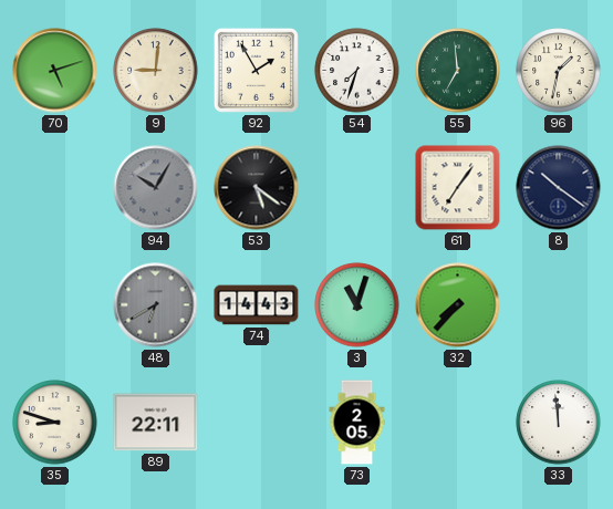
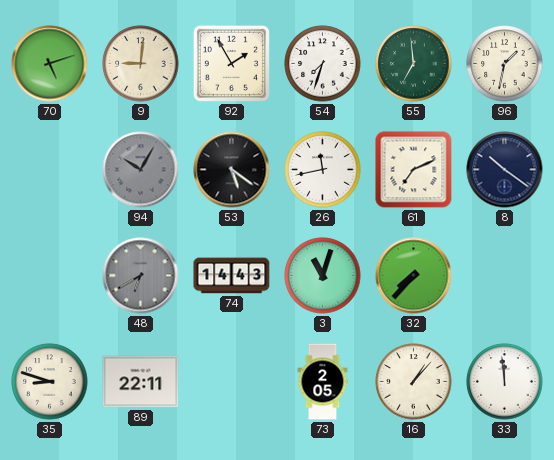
26: none -> 11:43 (323, 170)
61: 7:06 -> 7:11 (414, 170)
16: none -> 1:07 (414, 382)
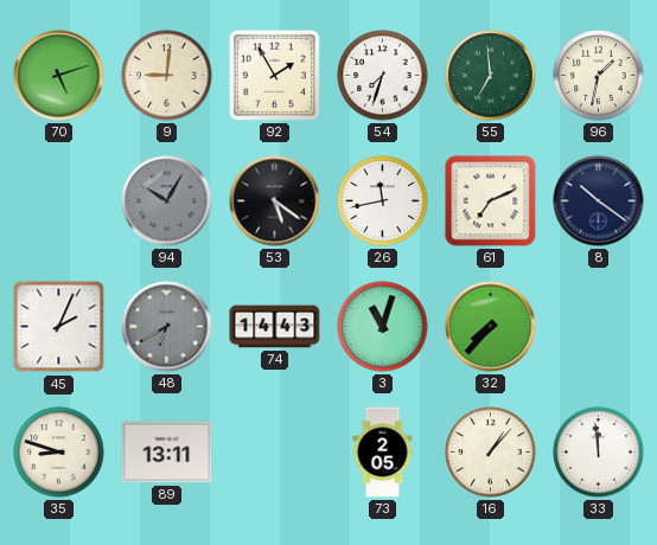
45: none -> 2:04 (59, 327)
89: 22:11 -> 13:11 (167, 453)
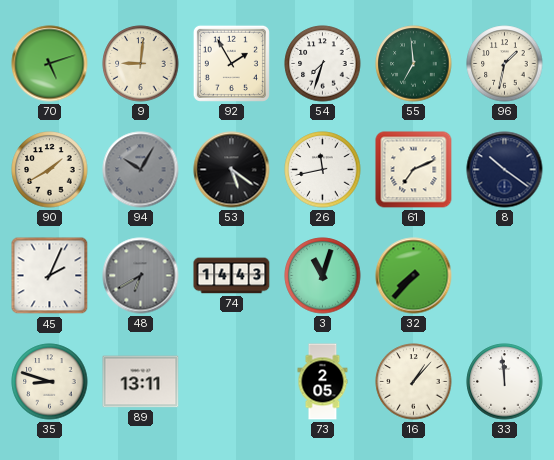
90: none -> 1:40 (50, 170)
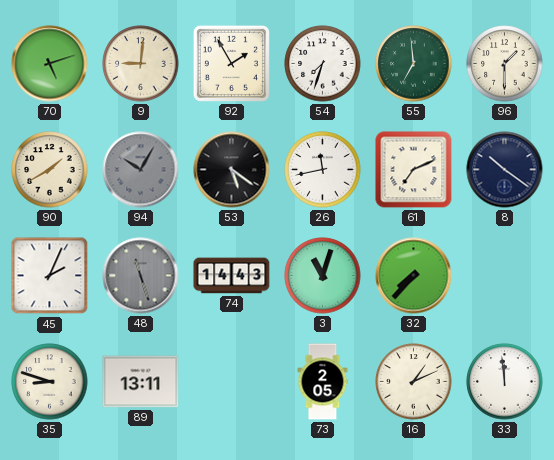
96: 1:32 -> 1:30 (505, 64)
48: 6:40 -> 11:27 (141, 276)
16: 1:07 -> 1:11 (414, 382)
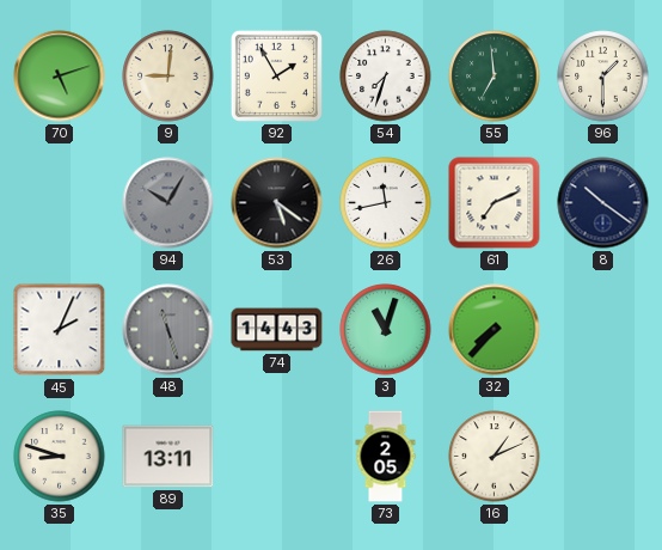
90: 1:40 -> none (50, 170)
33: 11:59 -> none (505, 382)
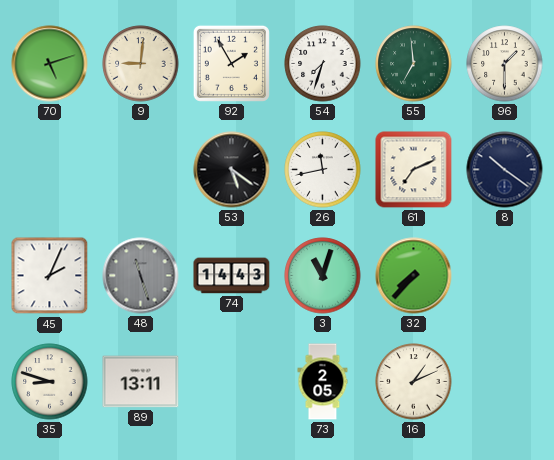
94: 10:05 -> none (168, 203)
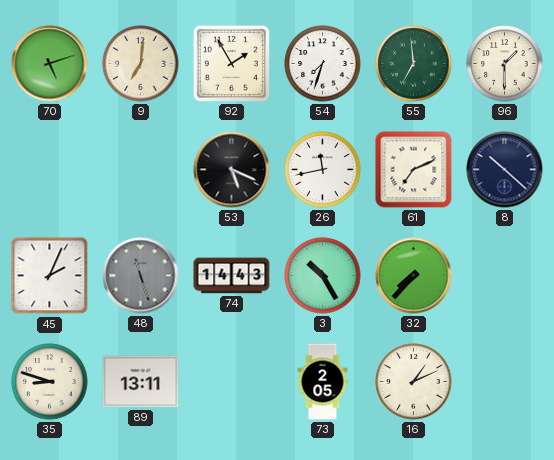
9: 9:01 -> 7:01 (141, 64)
53: 5:21 -> 5:19 (232, 170)
8: 10:21 -> 10:22 (505, 170)
3: 11:03 -> 10:25 (323, 276)
